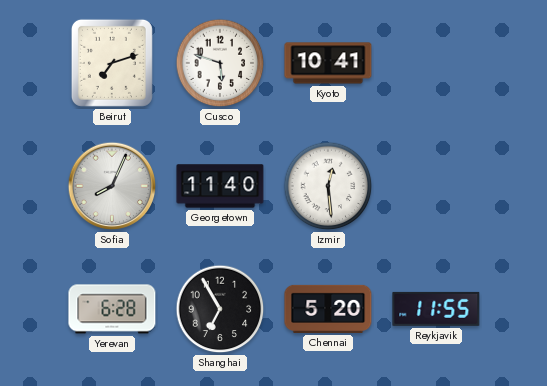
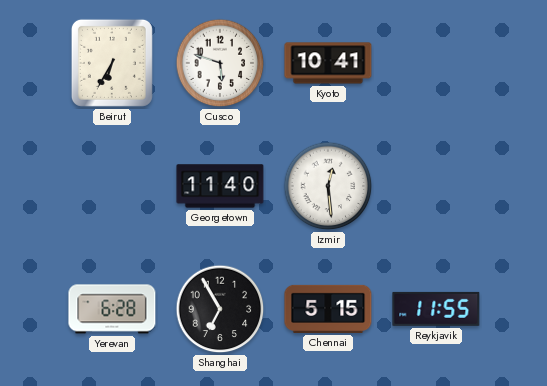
Beirut: 7:12 -> 6:35 (112, 63)
Sofia: 8:04 -> none (112, 186)
Chennai: 5:20 -> 5:15 (328, 309)
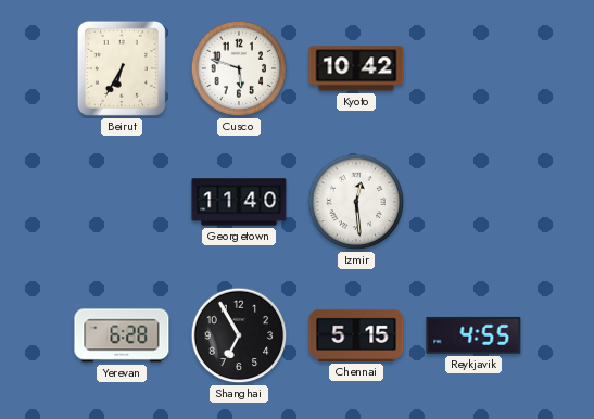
Kyoto: 10:41 -> 10:42 (356, 68)
Reykjavik: 11:55 -> 4:55 (473, 335)
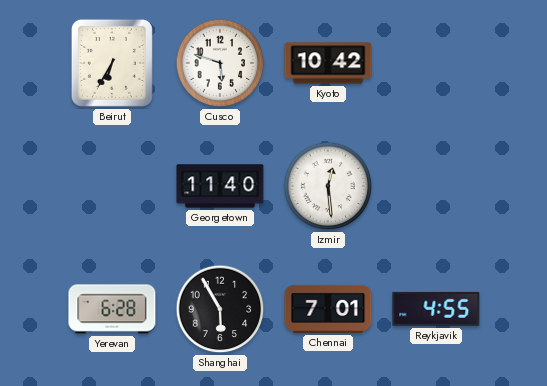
Shanghai: 6:55 -> 5:55 (220, 309)
Chennai: 5:15 -> 7:01 (328, 309)
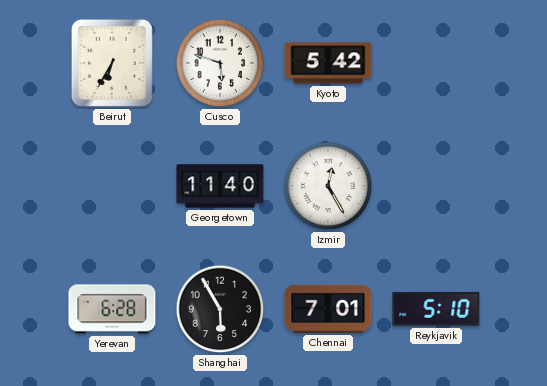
Kyoto: 10:42 -> 5:42 (328, 63)
Izmir: 12:29 -> 12:25 (328, 186)
Reykjavik: 4:55 -> 5:10 (436, 309)
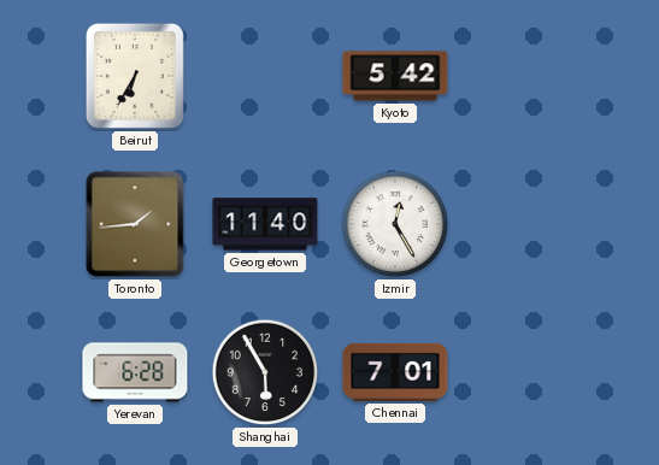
Cusco: 5:48 -> none (220, 63)
Toronto: none -> 1:44 (135, 224)
Reykjavik: 5:10 -> none (436, 309)
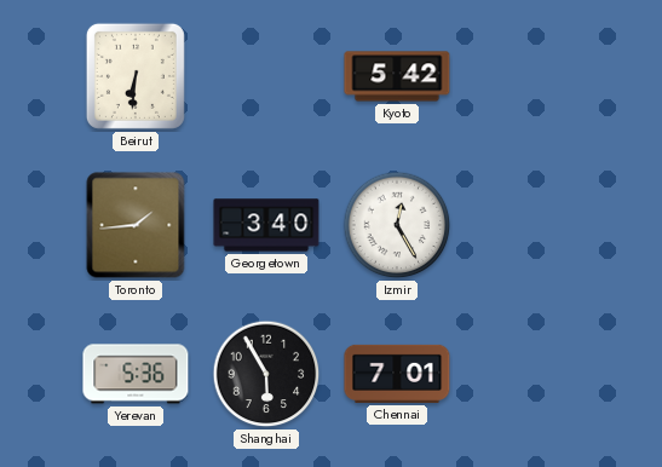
Beirut: 6:35 -> 6:31 (136, 76)
Georgetown: 11:40 -> 3:40 (266, 225)
Yerevan: 6:28 -> 5:36 (136, 374)
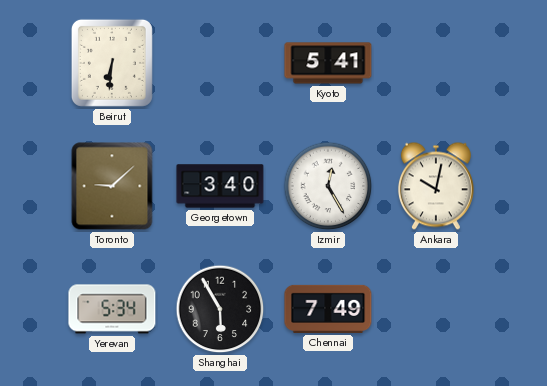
Kyoto: 5:42 -> 5:41 (328, 63)
Toronto: 1:44 -> 9:08 (112, 186)
Ankara: none -> 10:02 (436, 186)
Yerevan: 5:36 -> 5:34 (112, 309)
Chennai: 7:01 -> 7:49 (328, 309)
